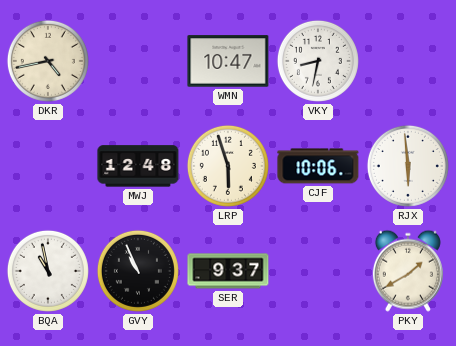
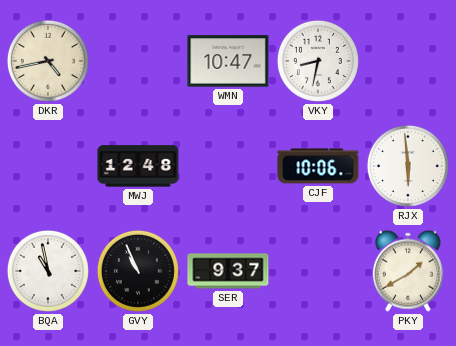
LRP: 5:57 -> none (228, 166)
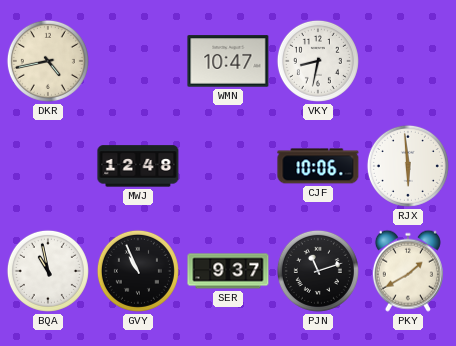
PJN: none -> 11:12 (318, 271)
